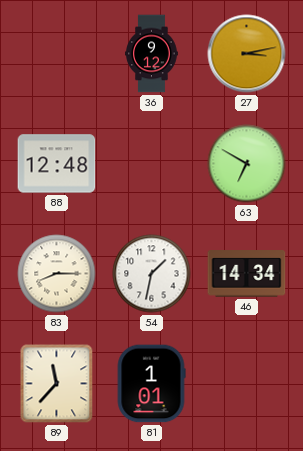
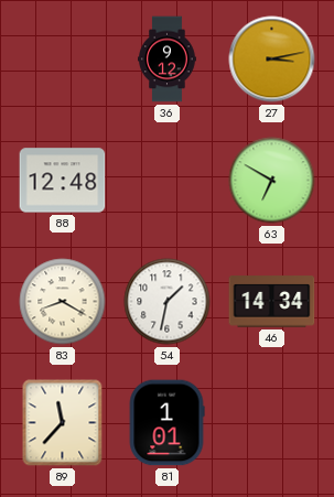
83: 8:15 -> 8:20 (63, 302)
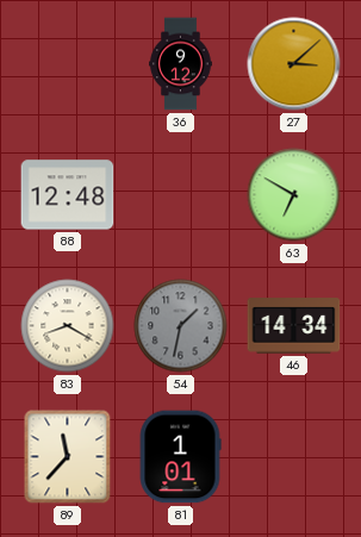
27: 3:13 -> 3:08 (294, 64)
54 dial: white -> grey (181, 326)
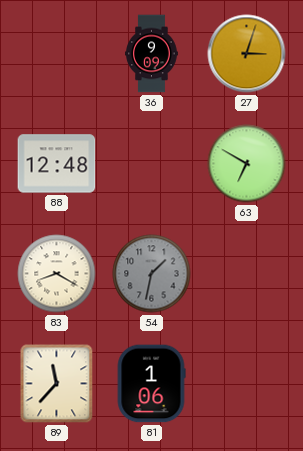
36: 9:12 -> 9:09 (152, 54)
27: 3:08 -> 3:03 (247, 54)
46: 14:34 -> none (294, 326)
81: 1:01 -> 1:06 (151, 384)
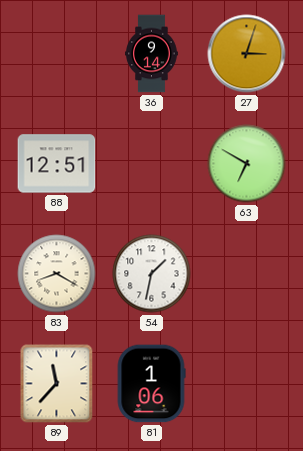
36: 9:09 -> 9:14 (152, 54)
88: 12:48 -> 12:51 (57, 164)
54 dial: grey -> white (152, 274)
